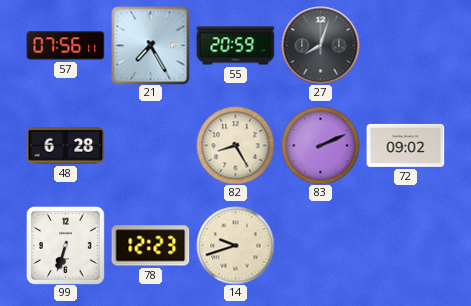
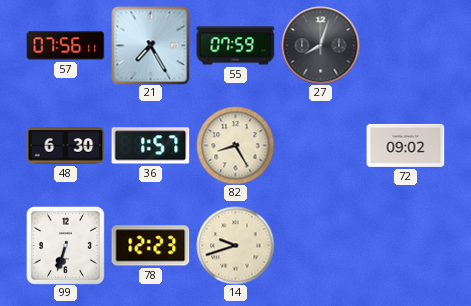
55: 20:59 -> 07:59 (235, 46)
48: 6:28 -> 6:30 (65, 146)
36: none -> 1:57 (150, 146)
83: 2:11 -> none (320, 145)
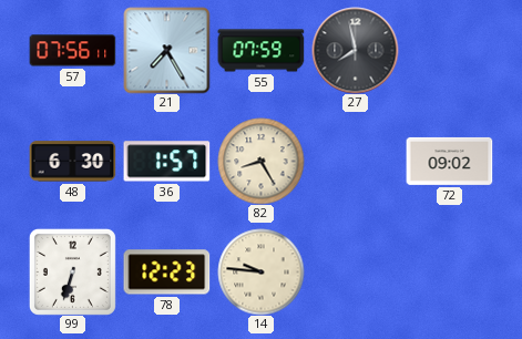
27: 8:03 -> 7:58 (355, 50)
14: 9:42 -> 9:46 (260, 271)
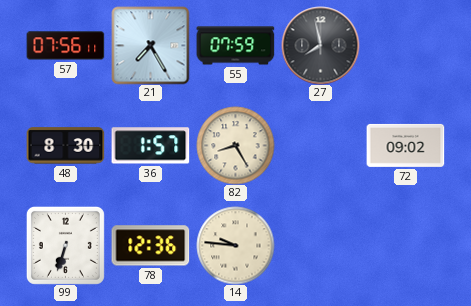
48: 6:30 -> 8:30 (65, 146)
78: 12:23 -> 12:36 (150, 246)
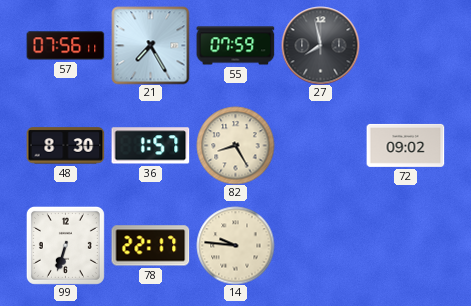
78: 12:36 -> 22:17 (150, 246)
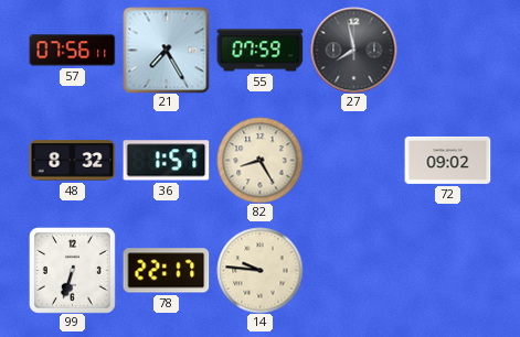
48: 8:30 -> 8:32 (72, 161)
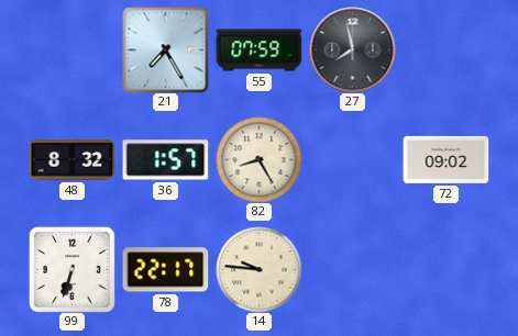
57: 07:56 -> none (72, 51)
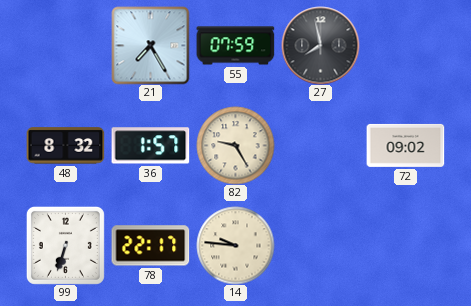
82: 8:25 -> 9:25 (235, 145)
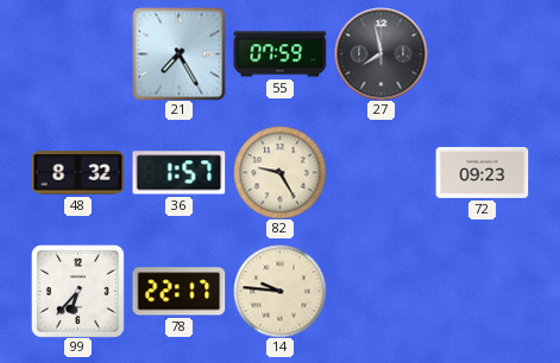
72: 09:02 -> 09:23 (482, 172)
99: 6:33 -> 6:37 (77, 291)
